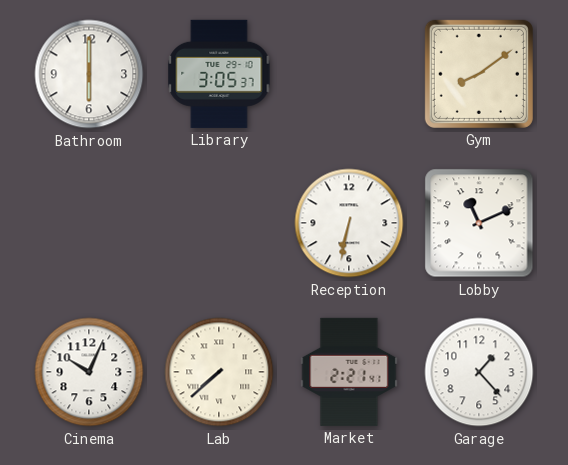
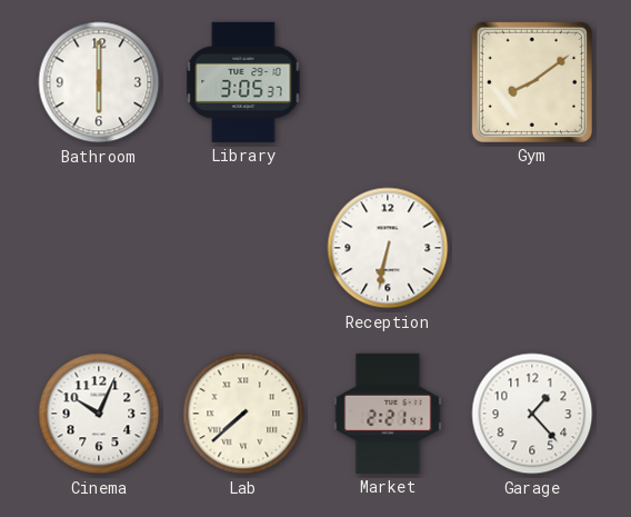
Lobby: 11:11 -> none (479, 223)
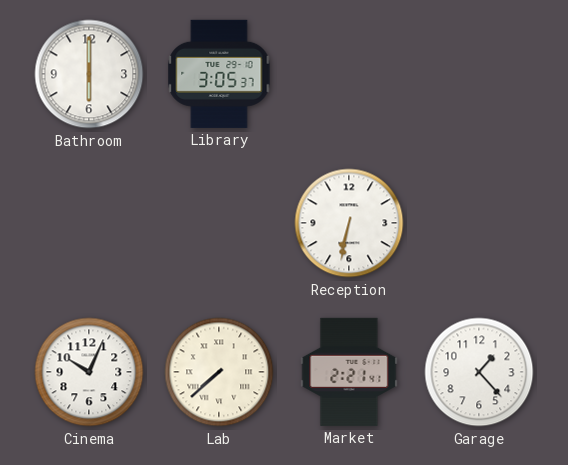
Gym: 8:09 -> none (532, 82)
